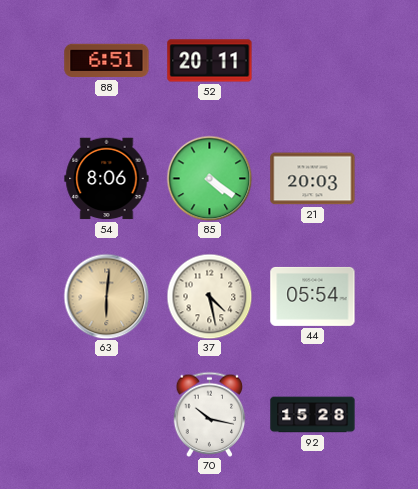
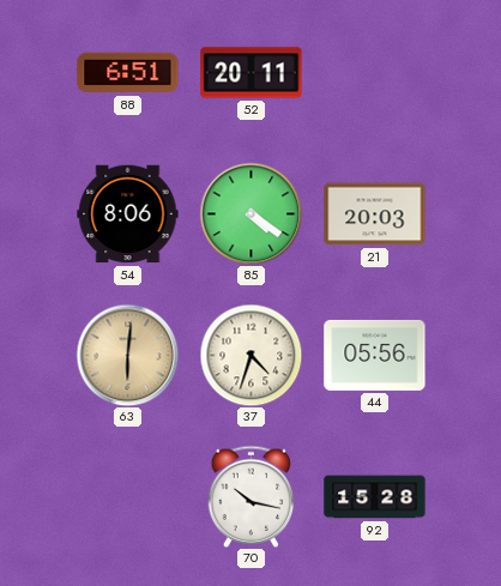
37: 4:28 -> 4:33 (251, 355)
44: 05:54 -> 05:56 (375, 355)
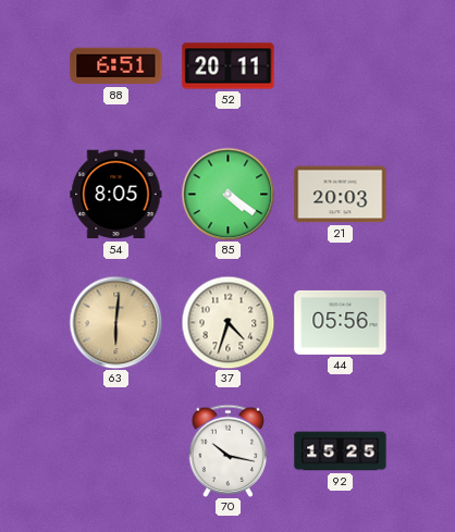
54: 8:06 -> 8:05 (116, 195)
92: 15:28 -> 15:25 (341, 451)
